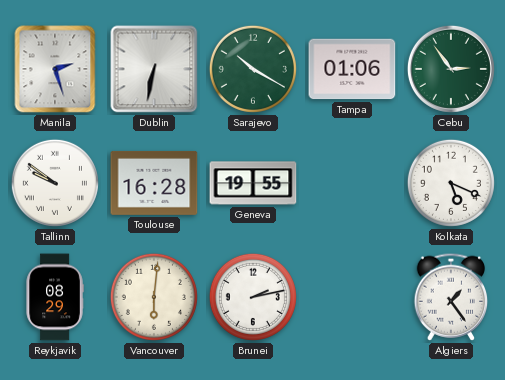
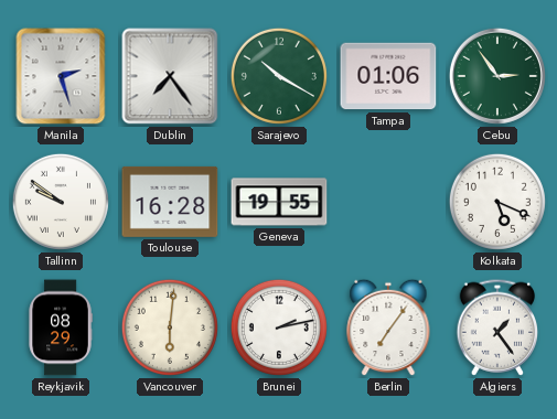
Dublin: 6:32 -> 7:24 (170, 76)
Berlin: none -> 7:06 (388, 327)
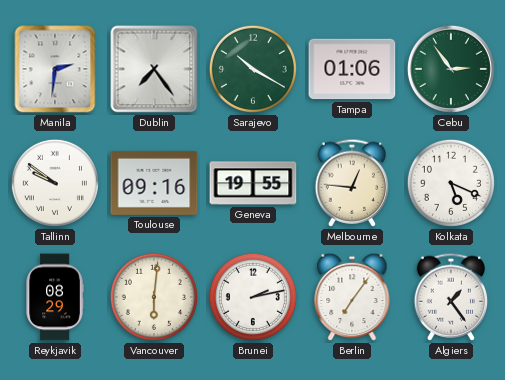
Manila: 2:27 -> 2:31 (55, 69)
Toulouse: 16:28 -> 09:16 (154, 183)
Melbourne: none -> 12:46 (352, 183)
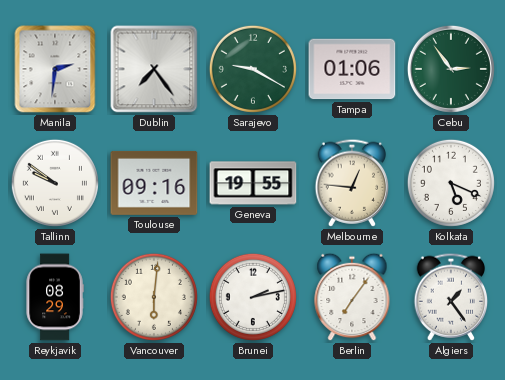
Sarajevo: 10:20 -> 9:20 (253, 69)
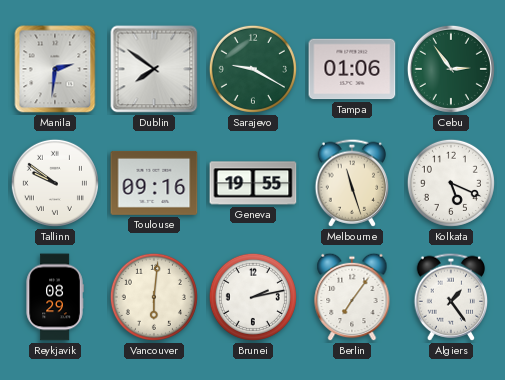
Dublin: 7:24 -> 7:51 (154, 69)
Melbourne: 12:46 -> 11:27 (352, 183)
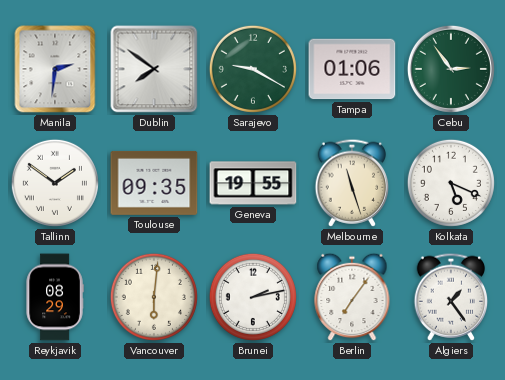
Tallinn: 9:51 -> 1:51 (55, 183)
Toulouse: 09:16 -> 09:35 (154, 183)
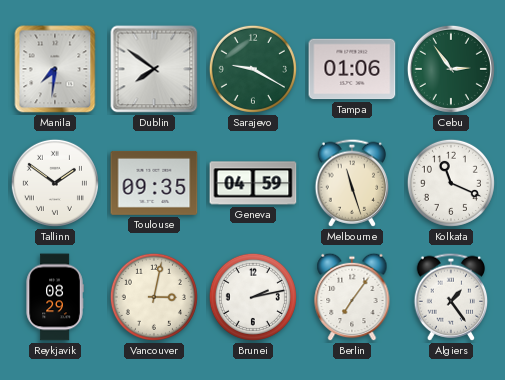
Manila: 2:31 -> 7:31 (55, 69)
Geneva: 19:55 -> 04:59 (253, 183)
Kolkata: 5:19 -> 11:19 (451, 183)
Vancouver: 6:01 -> 3:02 (154, 297)
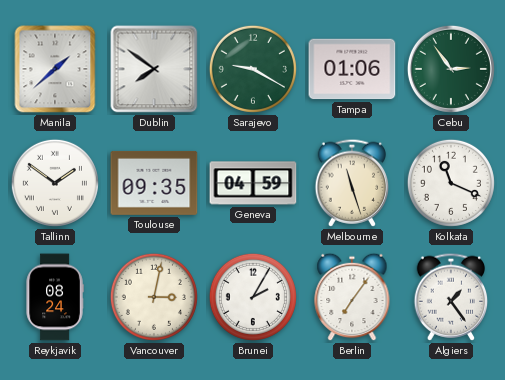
Manila: 7:31 -> 1:38 (55, 69)
Reykjavik: 08:29 -> 08:24 (55, 297)
Brunei: 2:13 -> 2:05 (253, 297)
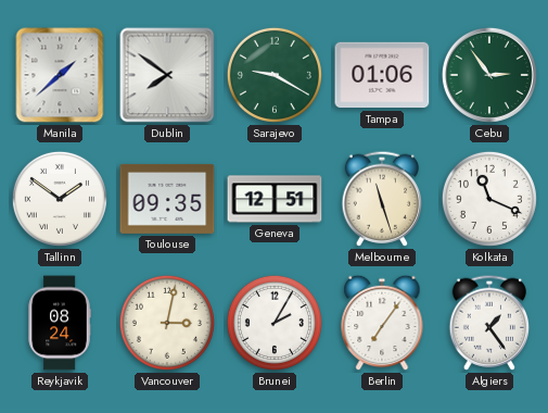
Geneva: 04:59 -> 12:51 (275, 199)
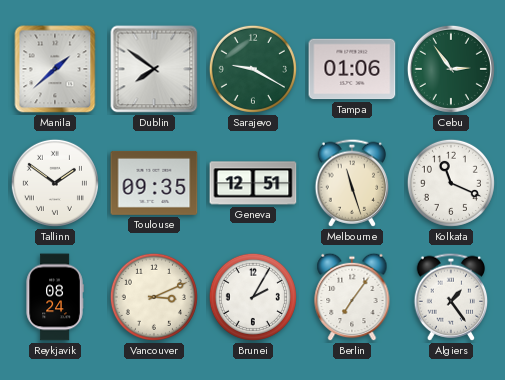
Vancouver: 3:02 -> 3:11 (154, 297)
